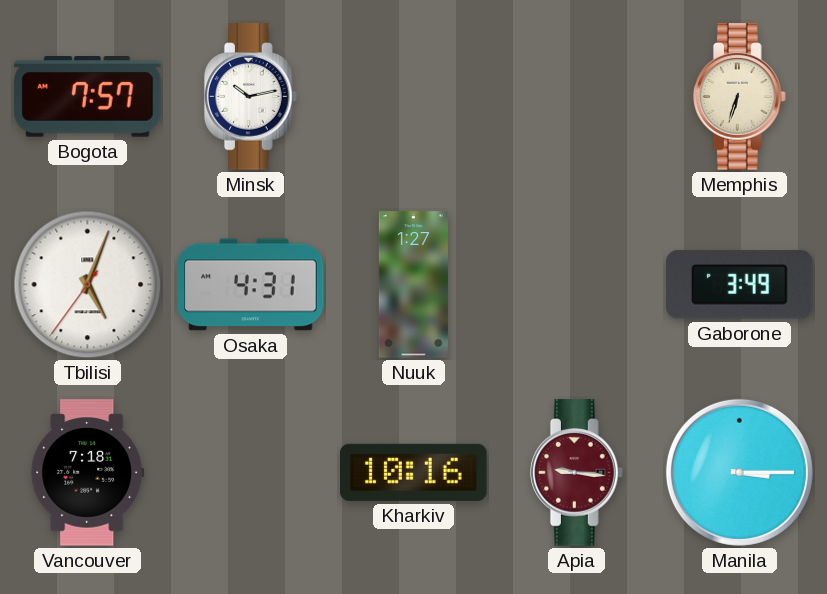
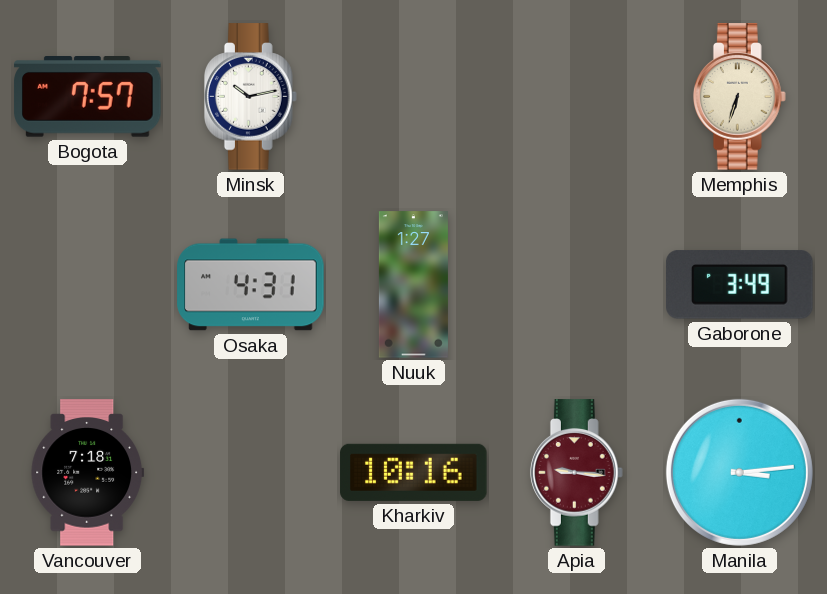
Tbilisi: 5:03 -> none (88, 285)
Manila: 3:15 -> 3:14 (739, 472)
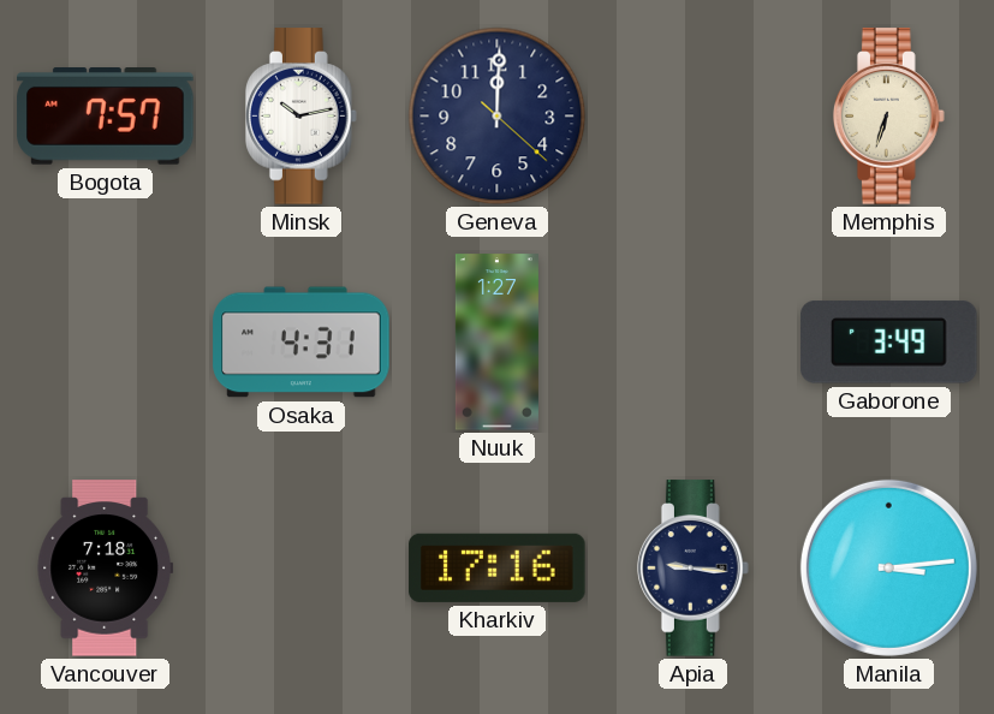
Geneva: none -> 12:00 (498, 117)
Kharkiv: 10:16 -> 17:16 (498, 567)
Apia dial: burgundy -> navy (694, 569)
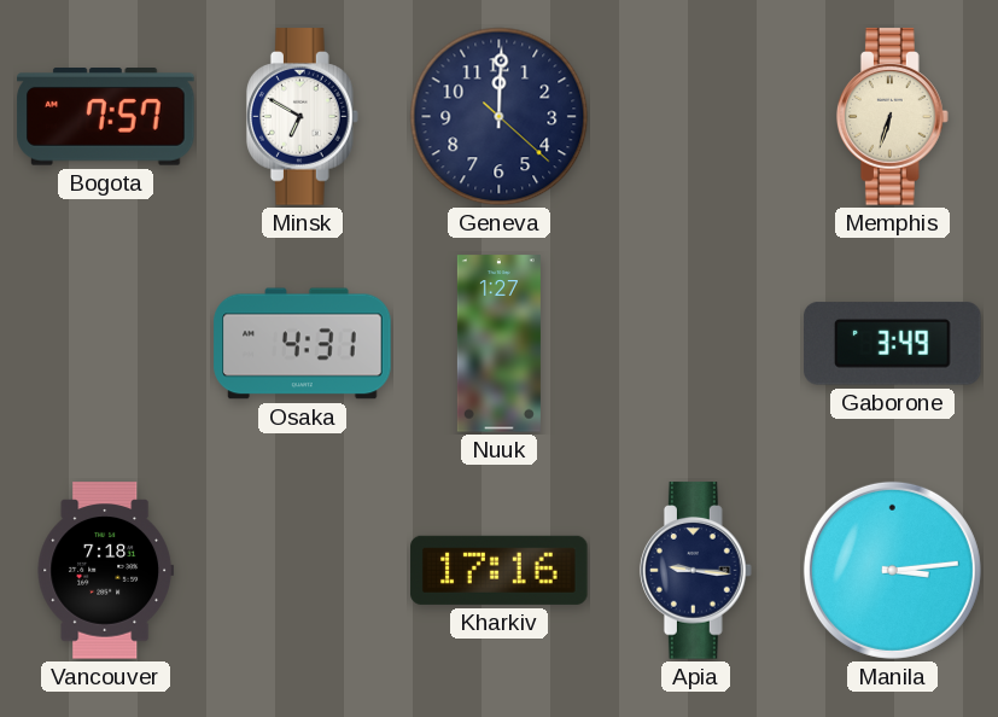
Minsk: 10:13 -> 6:50 (303, 117)
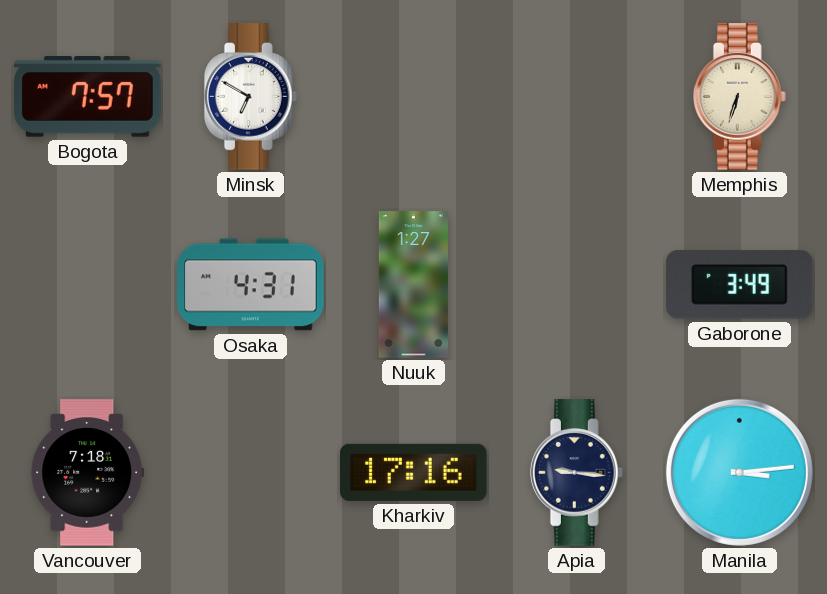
Geneva: 12:00 -> none (500, 117)
